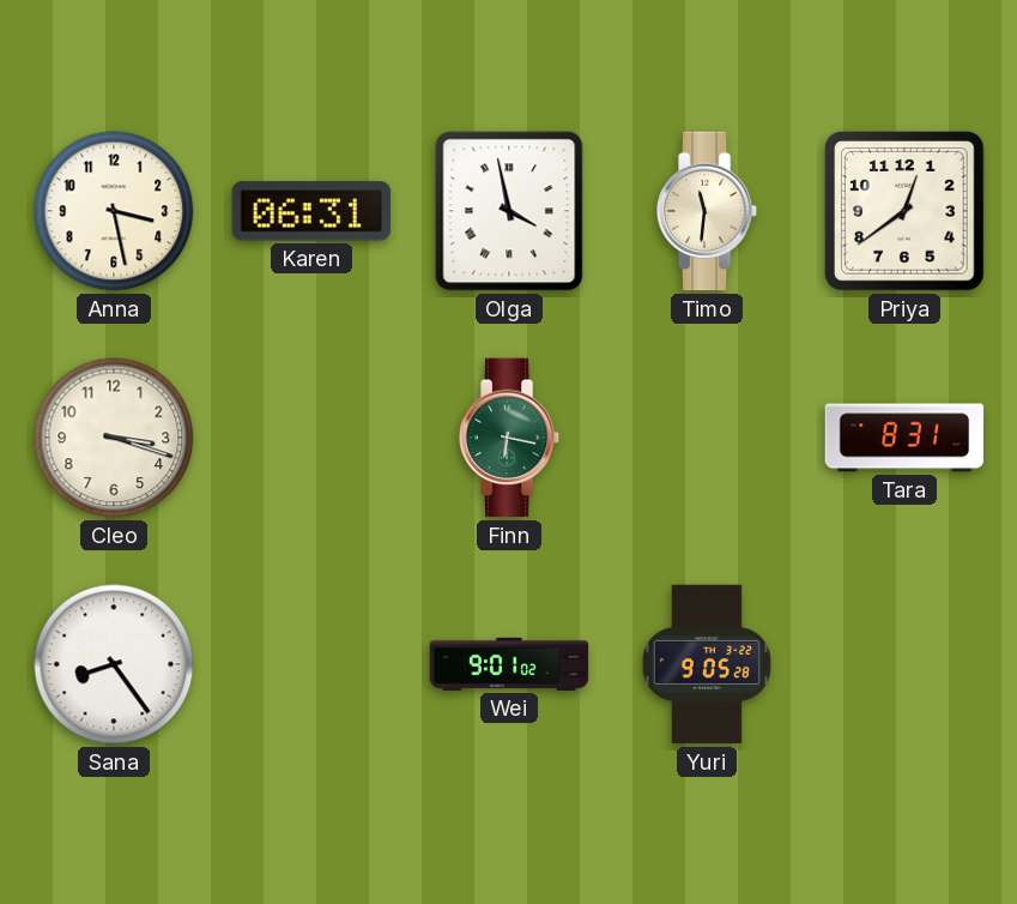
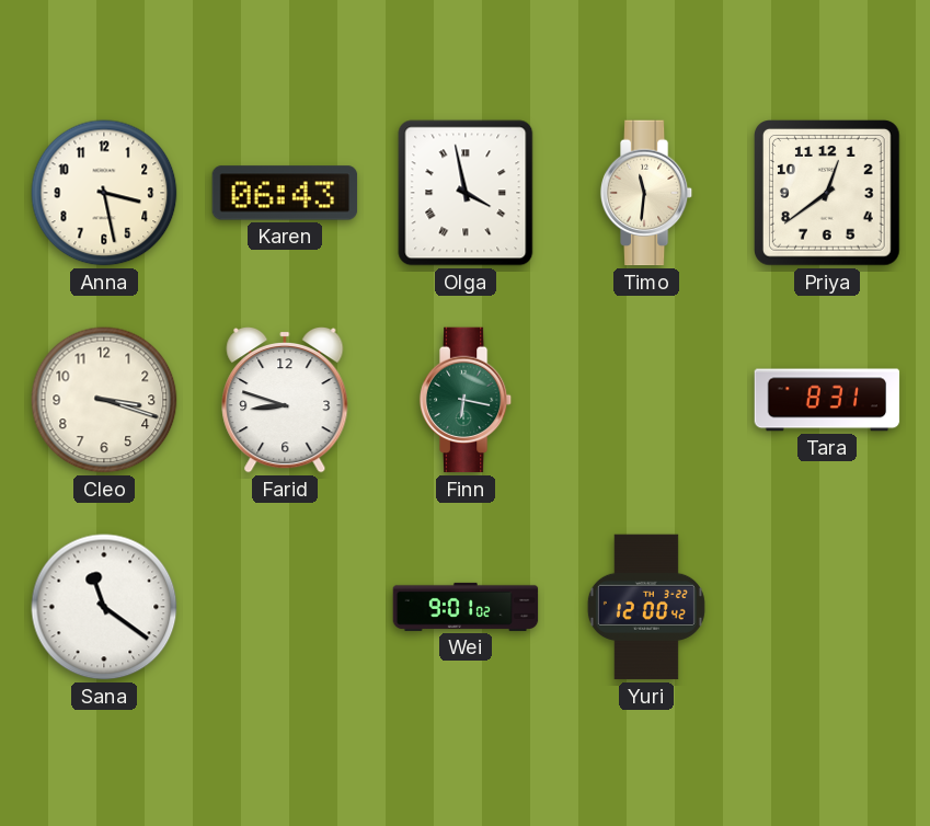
Karen: 06:31 -> 06:43 (285, 193)
Farid: none -> 8:48 (285, 400)
Sana: 8:24 -> 11:21 (104, 607)
Yuri: 9:05 -> 12:00 (646, 607)
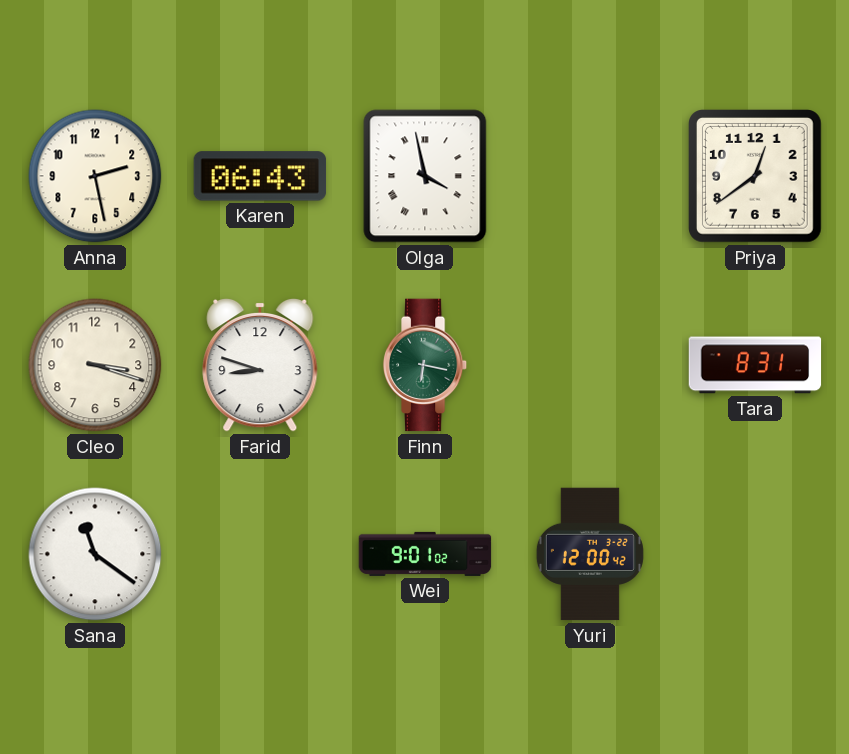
Anna: 3:28 -> 2:28 (95, 176)
Timo: 11:31 -> none (646, 193)
